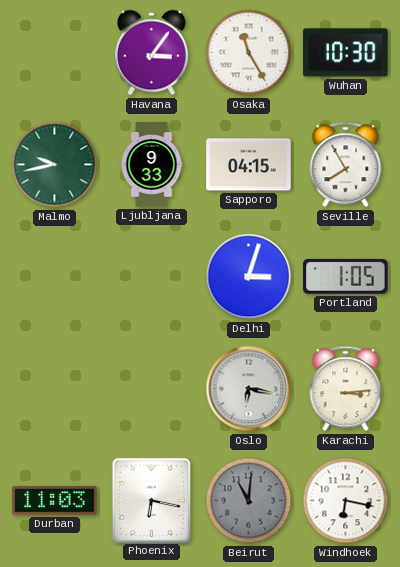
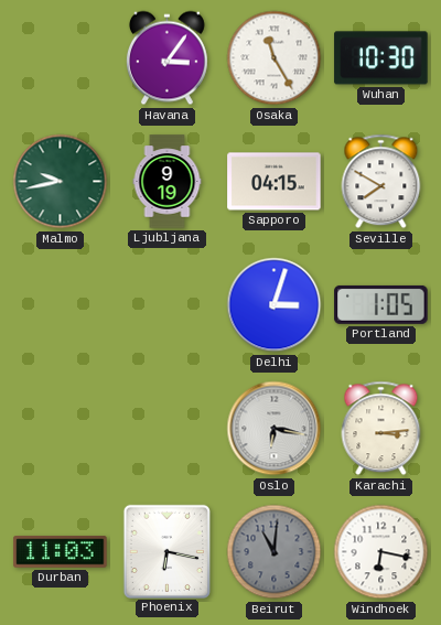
Ljubljana: 9:33 -> 9:19 (168, 182)
Seville: 7:55 -> 7:50 (381, 182)
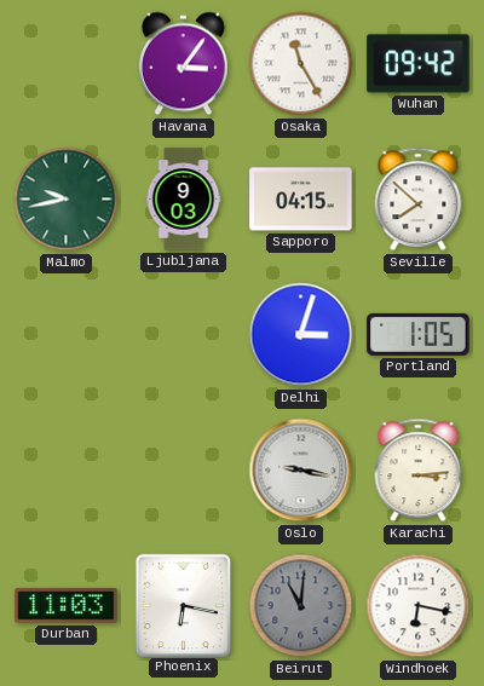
Wuhan: 10:30 -> 09:42 (419, 64)
Ljubljana: 9:19 -> 9:03 (184, 200)
Seville: 7:50 -> 7:52 (419, 200)
Oslo: 6:17 -> 9:17 (301, 471)
